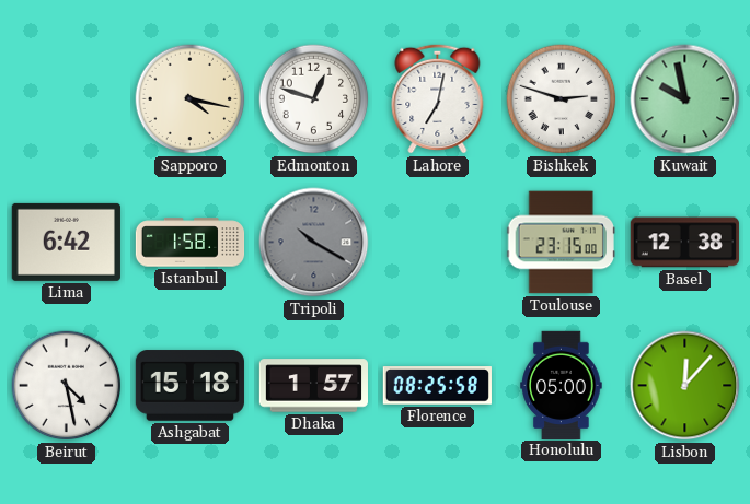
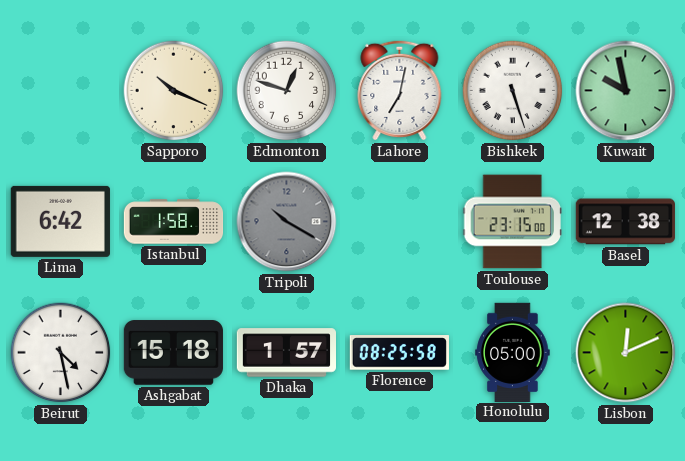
Sapporo: 4:17 -> 10:19 (174, 91)
Bishkek: 2:48 -> 5:27 (513, 91)
Lisbon: 12:07 -> 12:11 (626, 353)
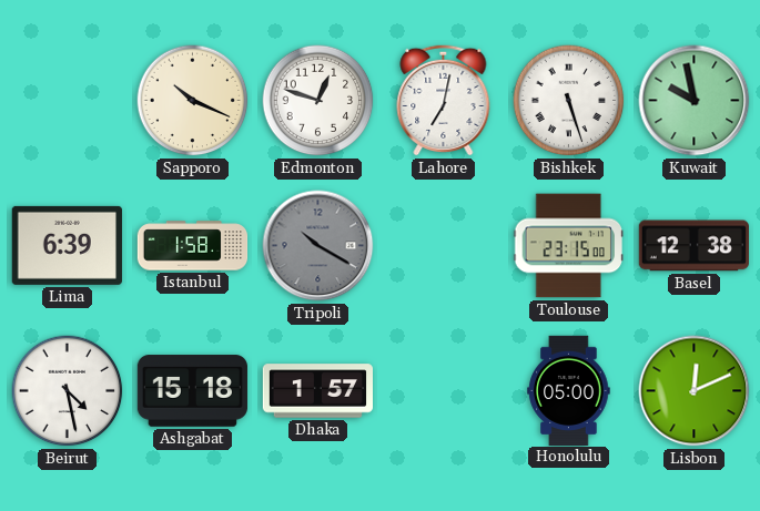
Lima: 6:42 -> 6:39 (67, 245)
Florence: 08:25 -> none (399, 353)
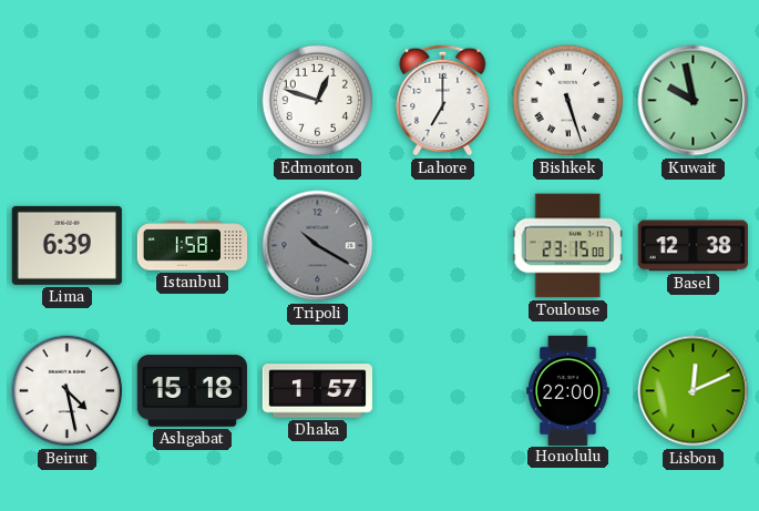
Sapporo: 10:19 -> none (193, 101)
Lahore: 7:02 -> 7:00 (443, 100)
Honolulu: 05:00 -> 22:00 (568, 390)
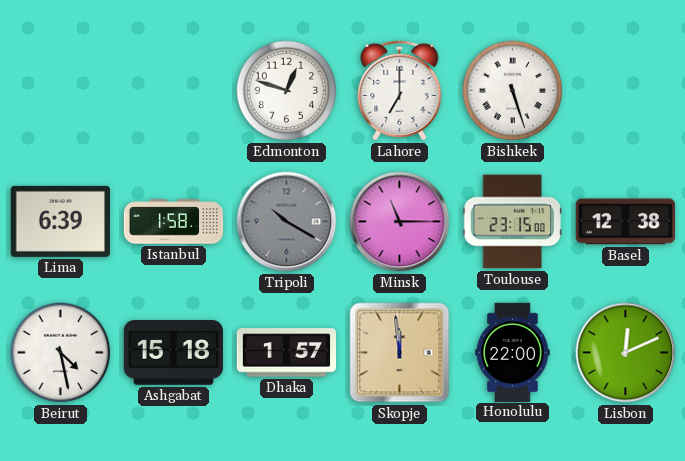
Kuwait: 9:58 -> none (694, 101)
Minsk: none -> 11:15 (400, 222)
Skopje: none -> 11:59 (400, 353)
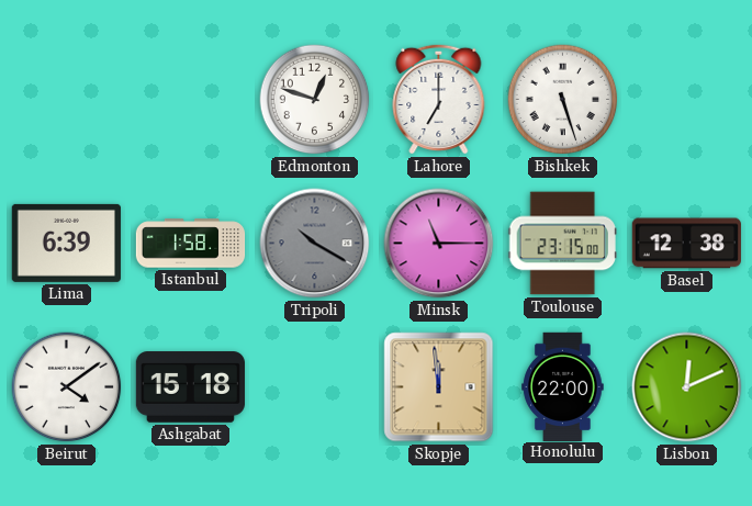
Beirut: 4:28 -> 4:09 (67, 387)
Dhaka: 1:57 -> none (286, 353)
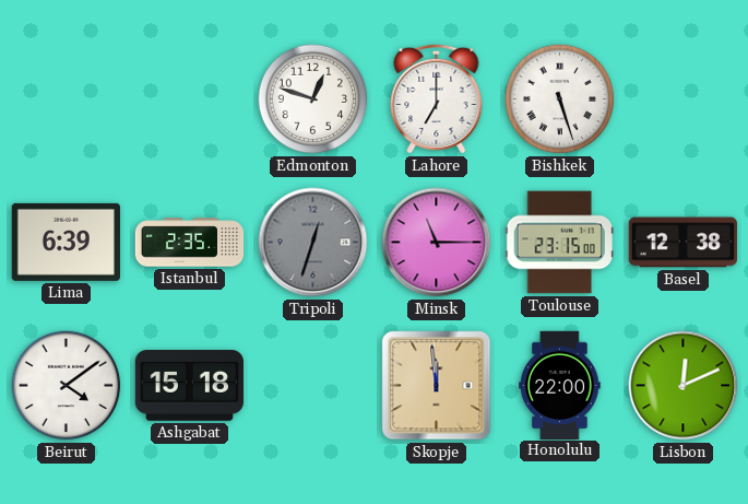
Istanbul: 1:58 -> 2:35 (190, 243)
Tripoli: 10:20 -> 12:33 (313, 243)
